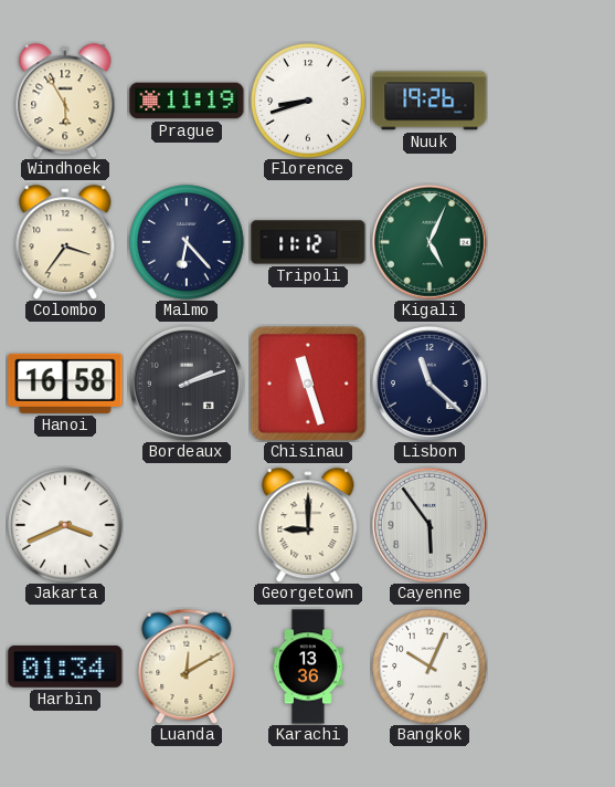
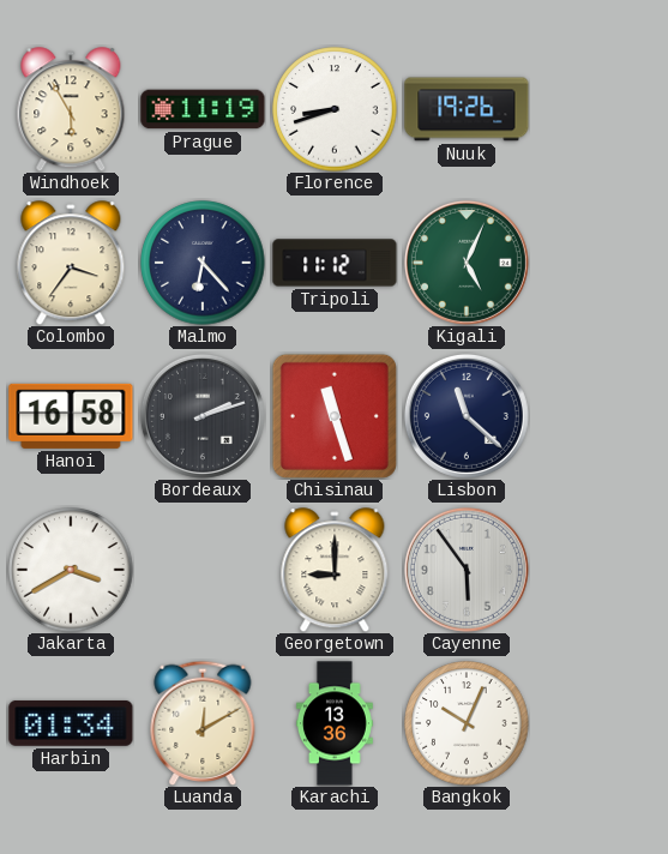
Jakarta: 3:41 -> 3:40 (71, 570)
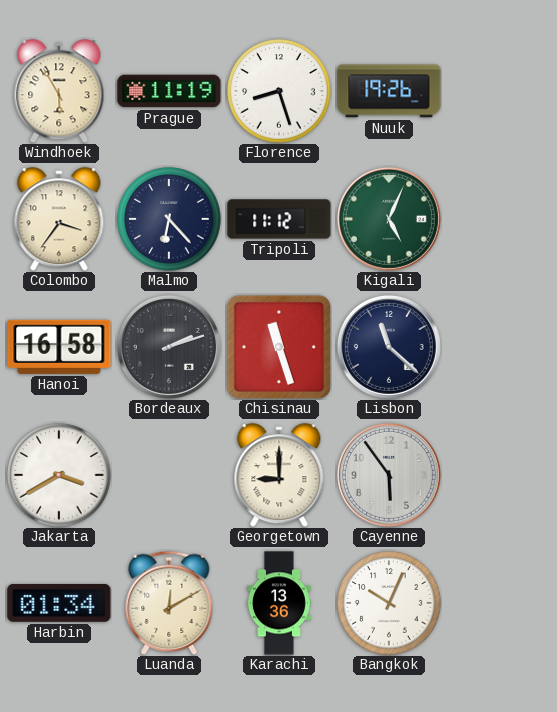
Florence: 8:42 -> 8:27 (279, 91)
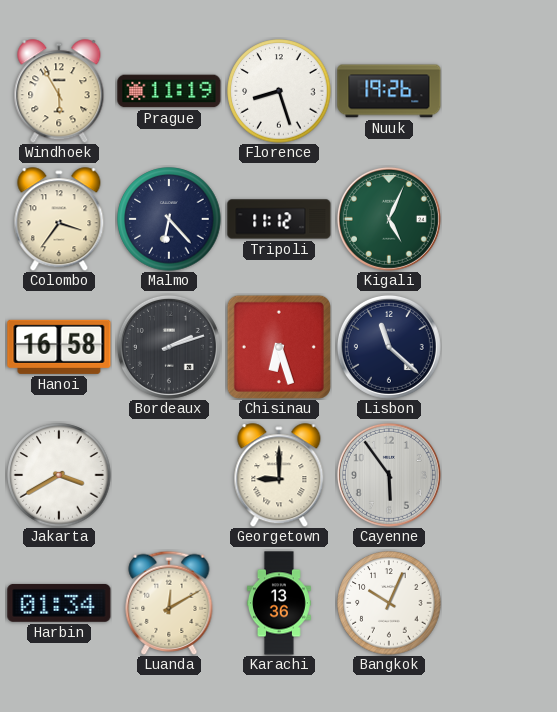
Chisinau: 11:27 -> 6:27 (279, 347)
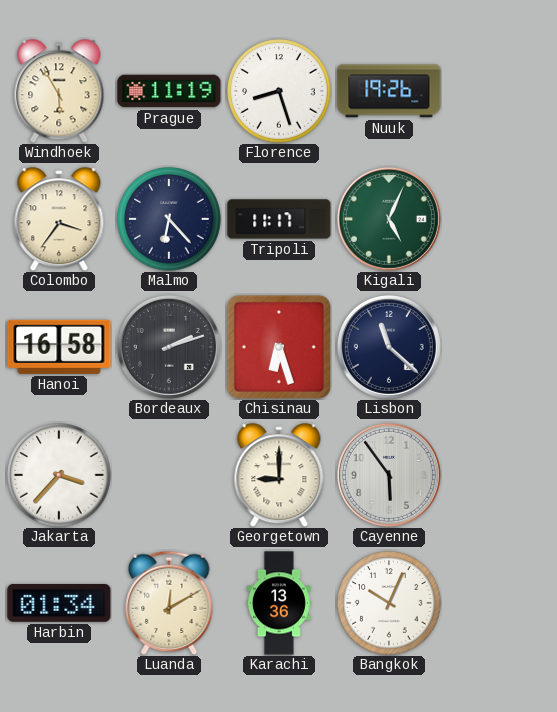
Tripoli: 11:12 -> 11:17 (279, 219)
Jakarta: 3:40 -> 3:37 (59, 475)
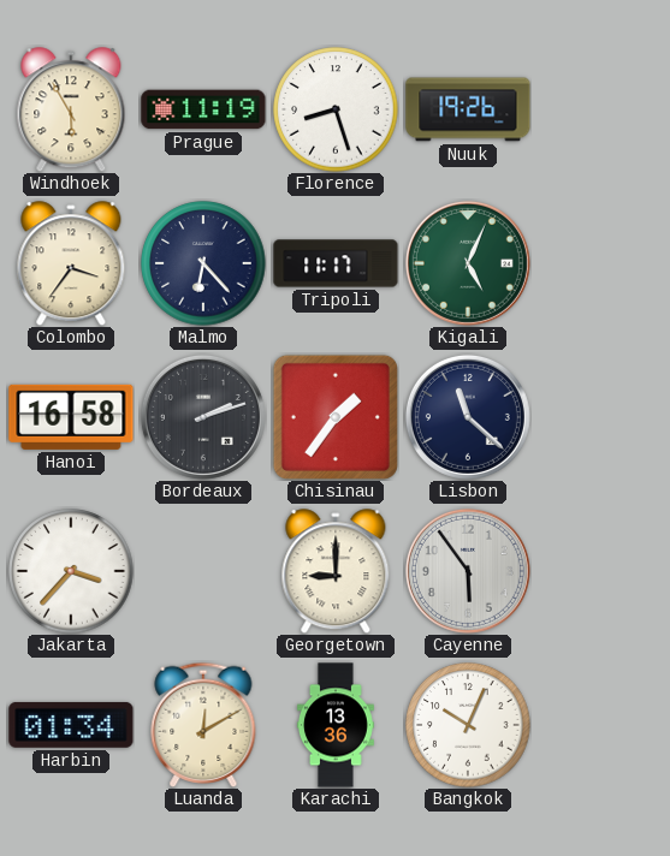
Chisinau: 6:27 -> 1:36 (336, 417)
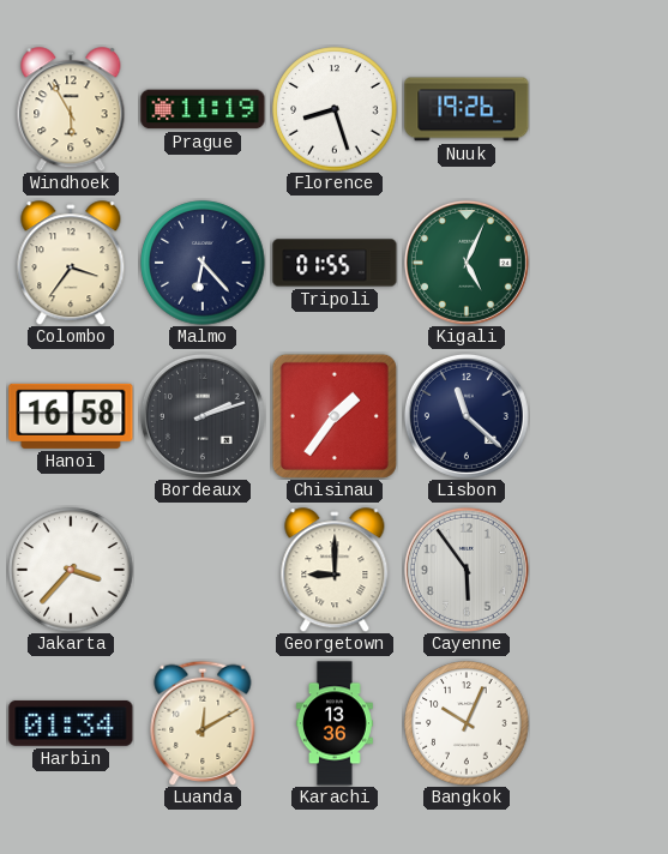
Tripoli: 11:17 -> 01:55 (335, 263)
